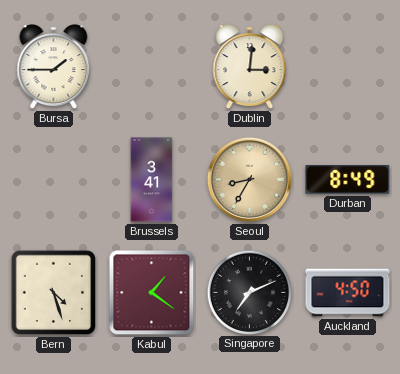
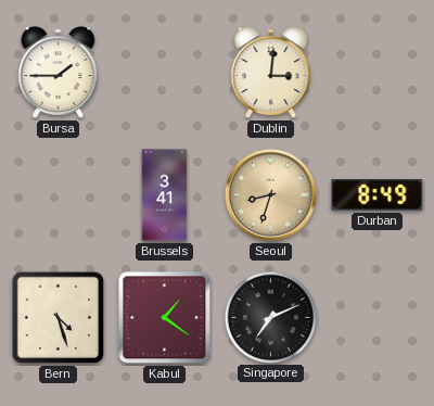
Seoul: 8:35 -> 8:33 (270, 194)
Auckland: 4:50 -> none (348, 293)
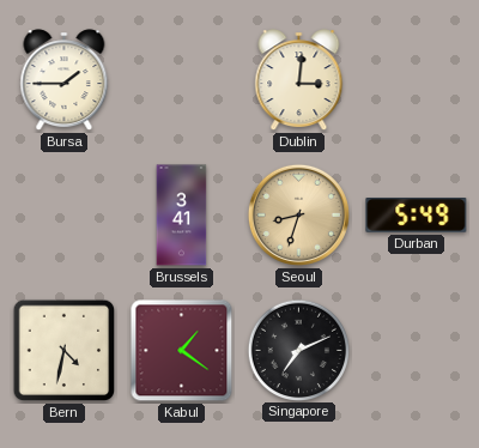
Durban: 8:49 -> 5:49 (417, 216)
Bern: 4:27 -> 4:32 (65, 351)
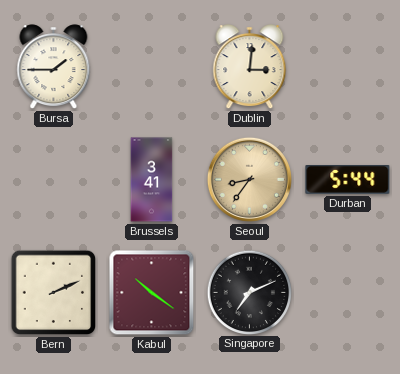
Seoul: 8:33 -> 8:36 (249, 179)
Durban: 5:49 -> 5:44 (348, 180)
Bern: 4:32 -> 2:11 (54, 293)
Kabul: 1:21 -> 10:21 (152, 293)
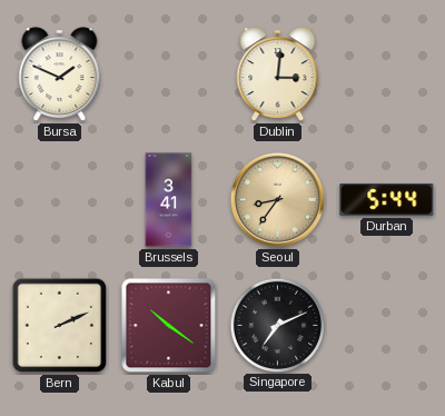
Bursa: 1:45 -> 1:49 (60, 75)
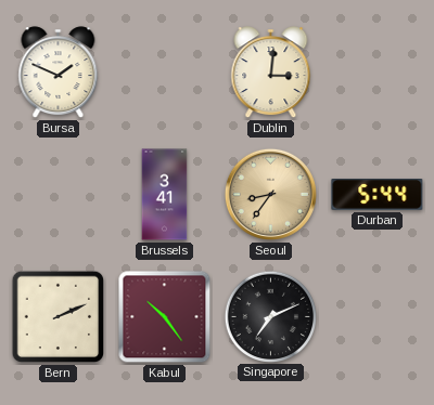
Kabul: 10:21 -> 10:24 (165, 317)
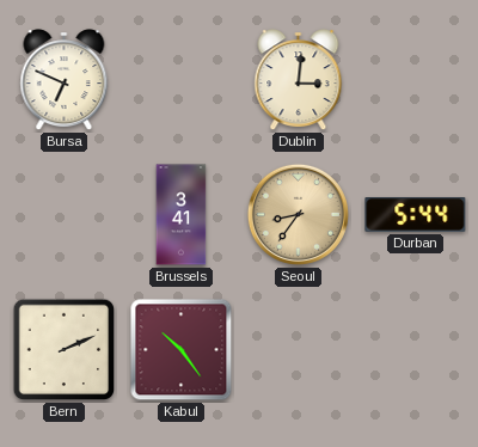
Bursa: 1:49 -> 6:49 (65, 80)
Singapore: 7:11 -> none (270, 316)
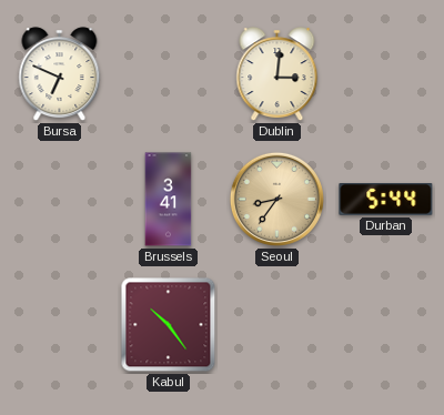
Bern: 2:11 -> none (65, 350)
